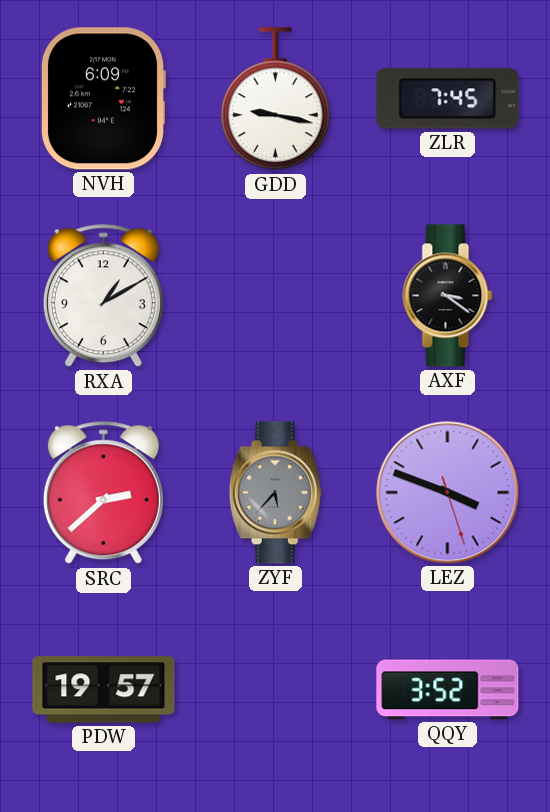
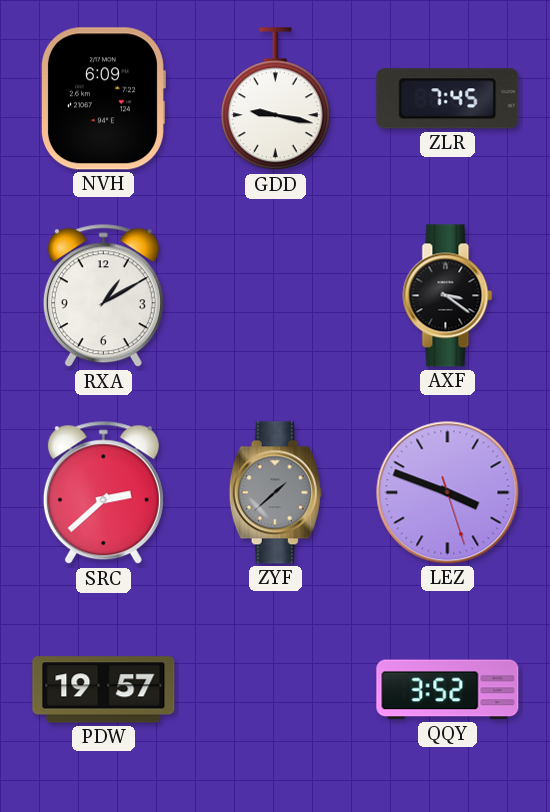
ZYF: 5:37 -> 1:38 (275, 493)
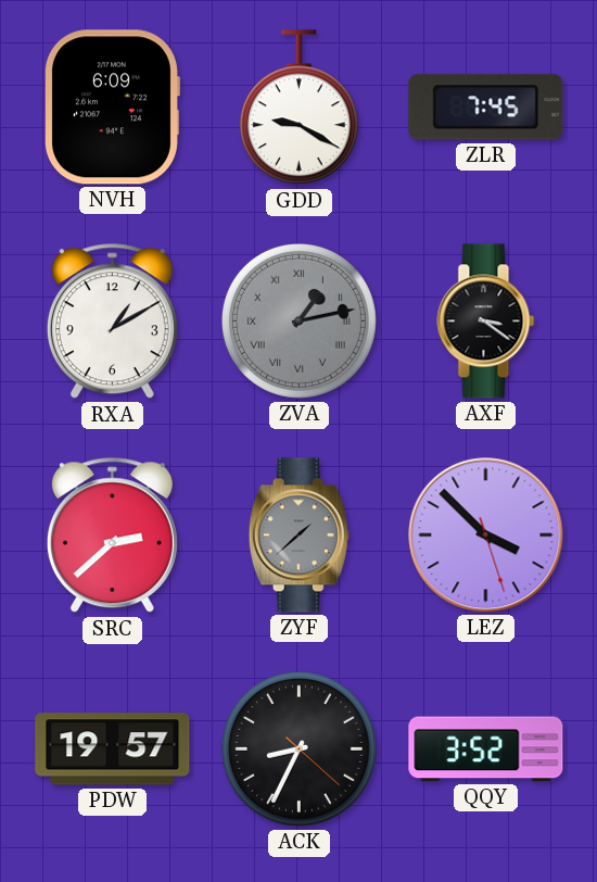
GDD: 9:17 -> 9:20 (298, 108)
ZVA: none -> 1:13 (298, 320)
LEZ: 3:48 -> 3:52 (486, 535)
ACK: none -> 8:34 (298, 748)
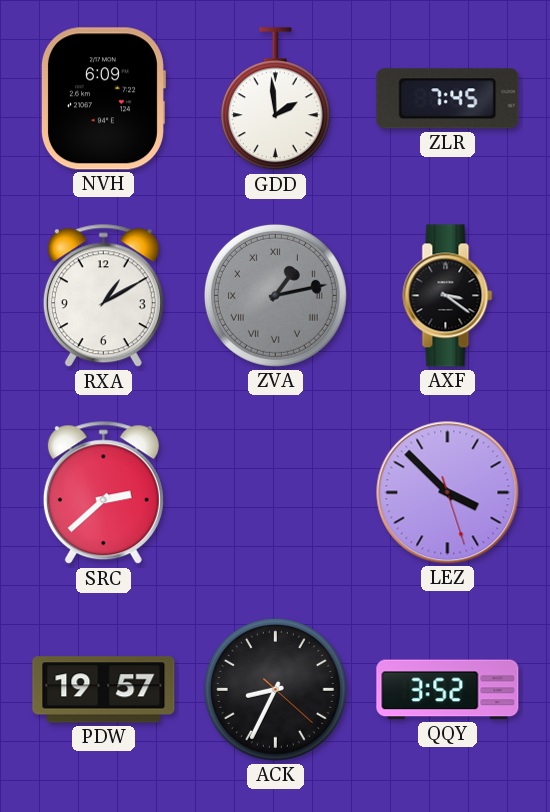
GDD: 9:20 -> 1:59 (275, 99)
ZYF: 1:38 -> none (298, 535)
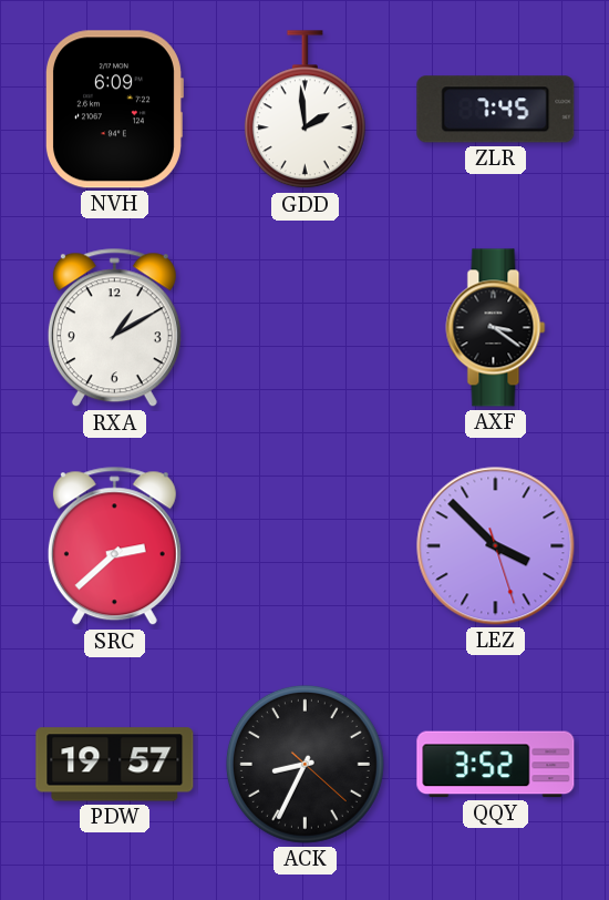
ZVA: 1:13 -> none (275, 295)
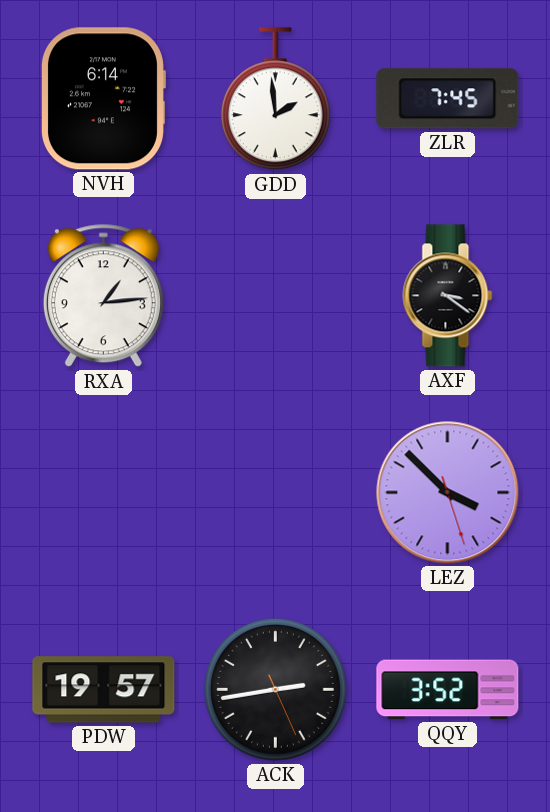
NVH: 6:09 -> 6:14 (103, 99)
RXA: 1:10 -> 1:14 (103, 296)
SRC: 2:38 -> none (114, 546)
ACK: 8:34 -> 2:43 (275, 689)
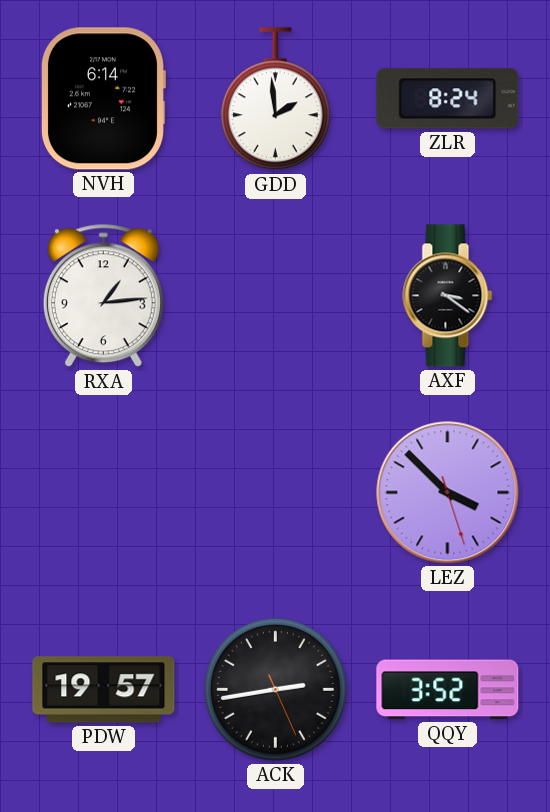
ZLR: 7:45 -> 8:24 (448, 99)
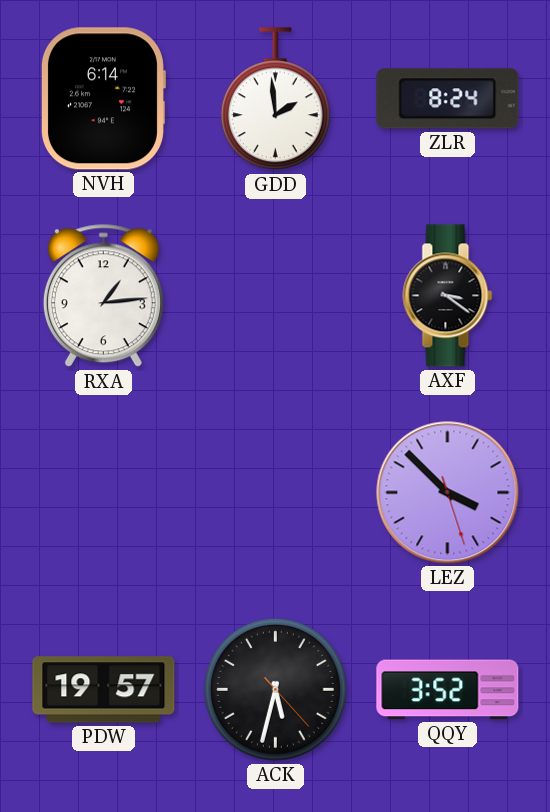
ACK: 2:43 -> 5:32 (275, 689)
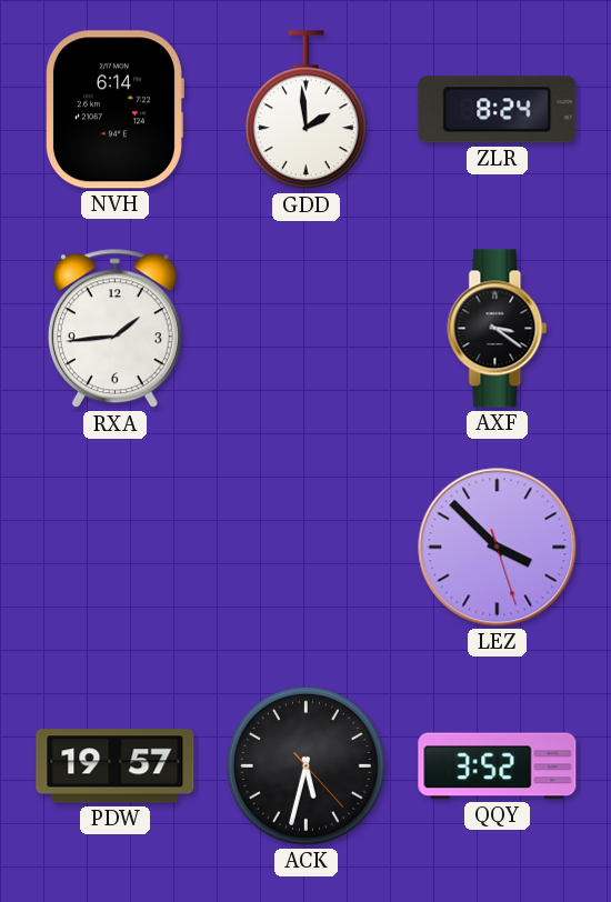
RXA: 1:14 -> 1:44 (114, 329)
